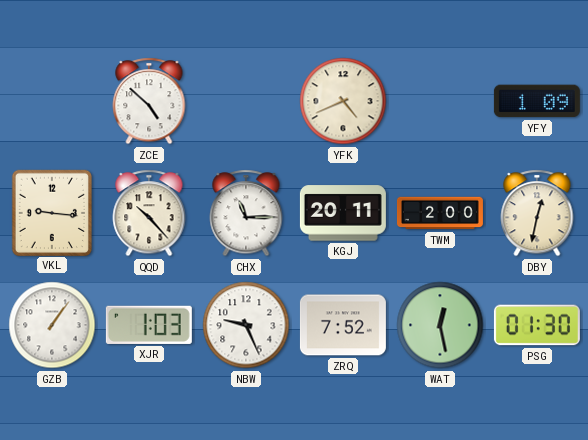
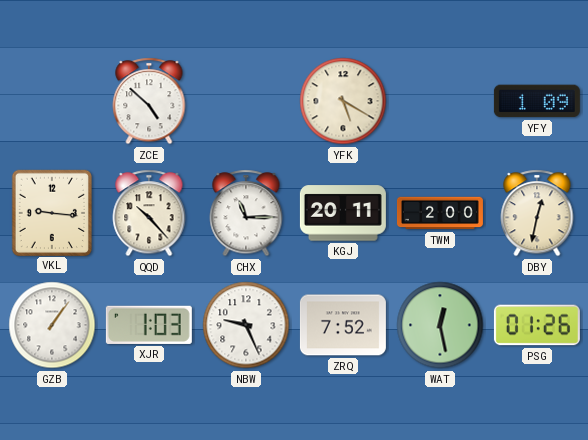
YFK: 4:41 -> 5:20 (343, 101)
PSG: 01:30 -> 01:26 (537, 325)
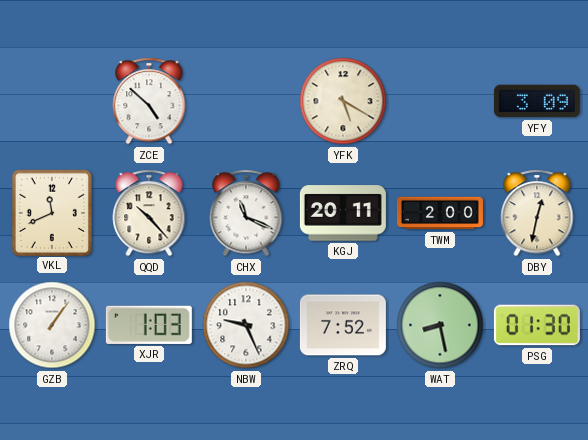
YFY: 1:09 -> 3:09 (537, 101)
VKL: 9:16 -> 11:41 (51, 212)
CHX: 11:15 -> 11:19 (246, 213)
WAT: 12:28 -> 8:28 (440, 325)
PSG: 01:26 -> 01:30 (537, 325)
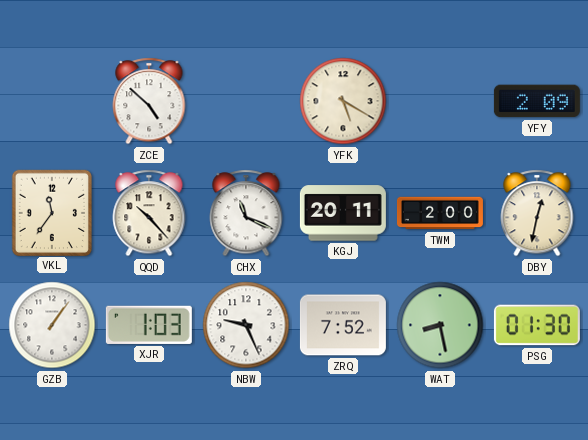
YFY: 3:09 -> 2:09 (537, 101)
VKL: 11:41 -> 11:36 (51, 212)
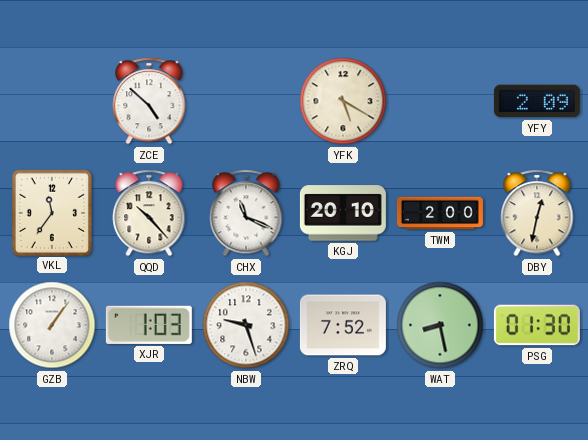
KGJ: 20:11 -> 20:10 (343, 213)
NBW: 9:26 -> 9:27 (246, 325)
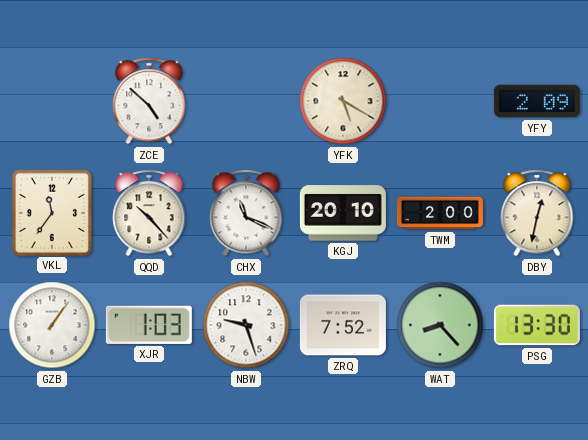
WAT: 8:28 -> 8:23 (440, 325)
PSG: 01:30 -> 13:30 (537, 325)
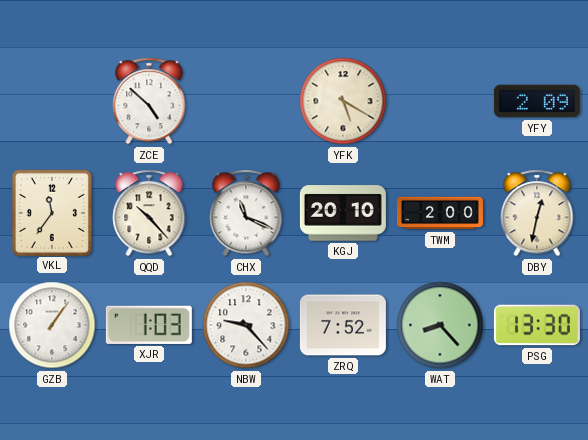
NBW: 9:27 -> 9:23 (246, 325)
